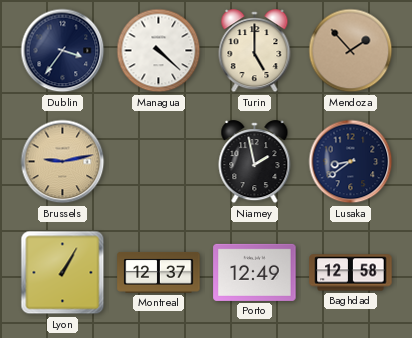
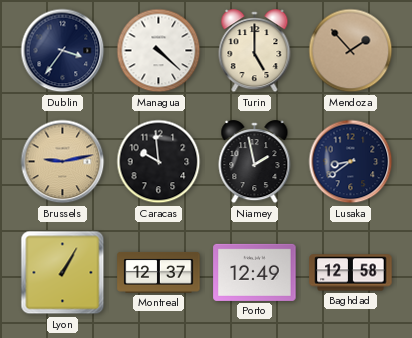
Caracas: none -> 9:59 (159, 162)
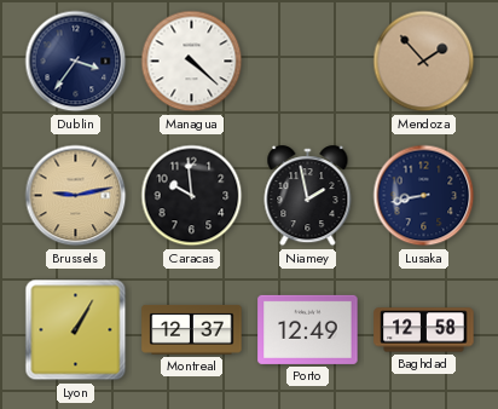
Turin: 5:00 -> none (255, 51)
Lusaka: 8:39 -> 8:43 (424, 196)
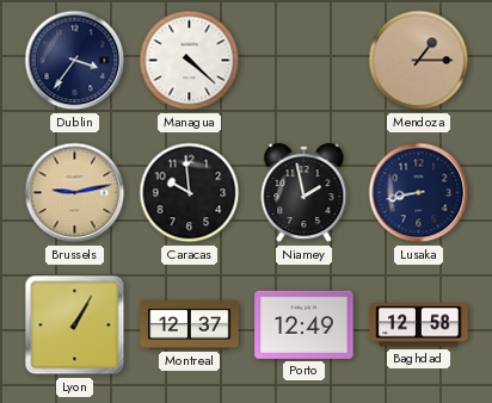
Mendoza: 1:53 -> 1:15 (419, 61)
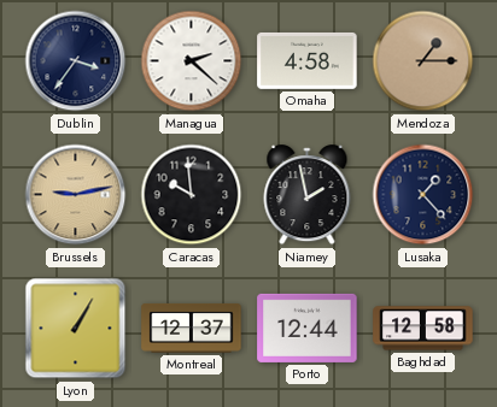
Managua: 4:22 -> 2:22 (192, 61)
Omaha: none -> 4:58 (308, 60)
Lusaka: 8:43 -> 1:23 (423, 195)
Porto: 12:49 -> 12:44 (308, 328)
